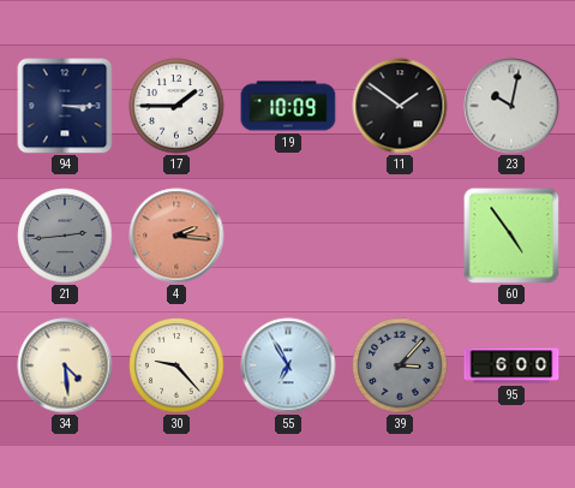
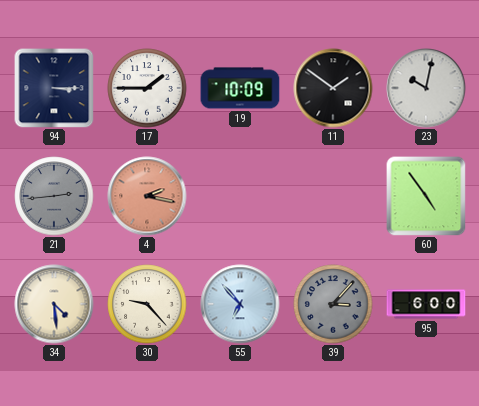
4: 2:16 -> 2:17 (147, 196)
55: 6:55 -> 6:53 (240, 304)
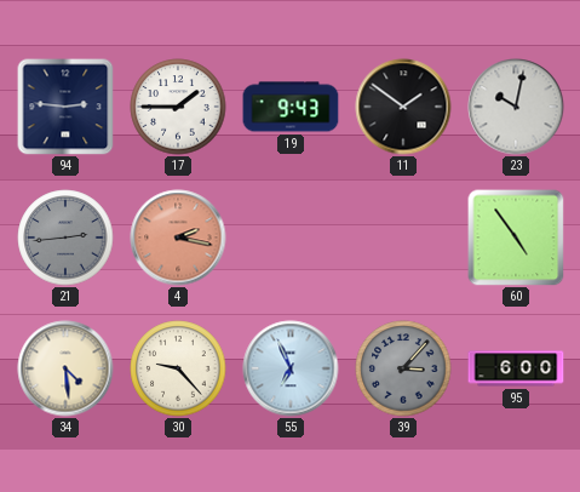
94: 3:15 -> 2:46 (65, 107)
19: 10:09 -> 9:43 (291, 107)
55: 6:53 -> 6:56 (291, 368)
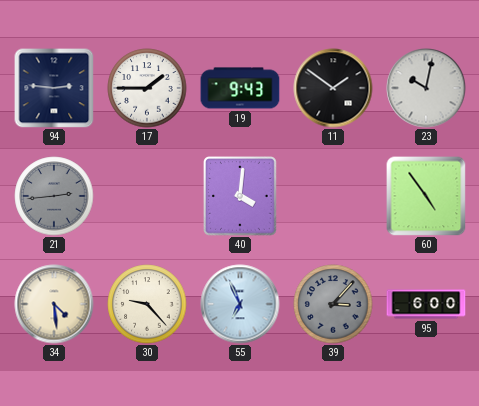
4: 2:17 -> none (178, 238)
40: none -> 4:01 (241, 196)
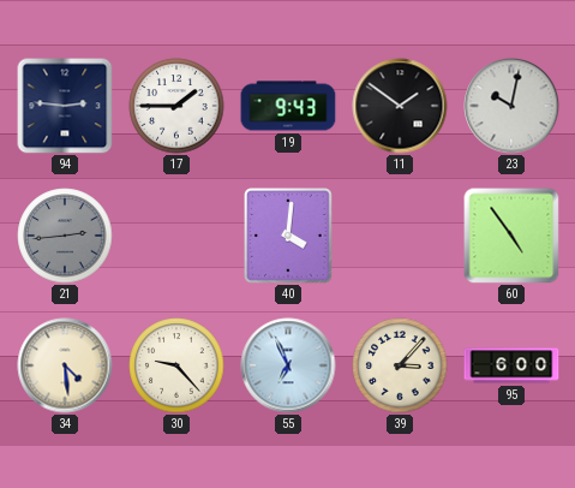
39 dial: grey -> cream (400, 365)
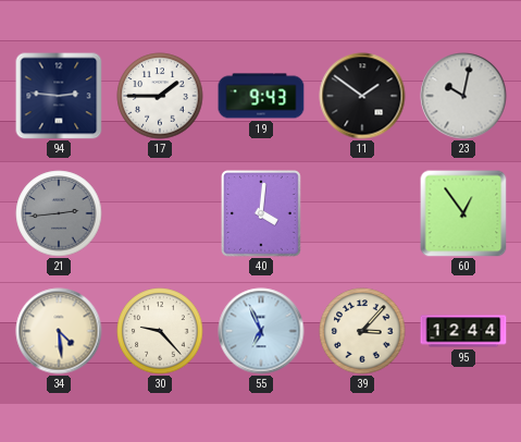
60: 4:54 -> 12:54 (463, 213)
95: 6:00 -> 12:44 (463, 331)
